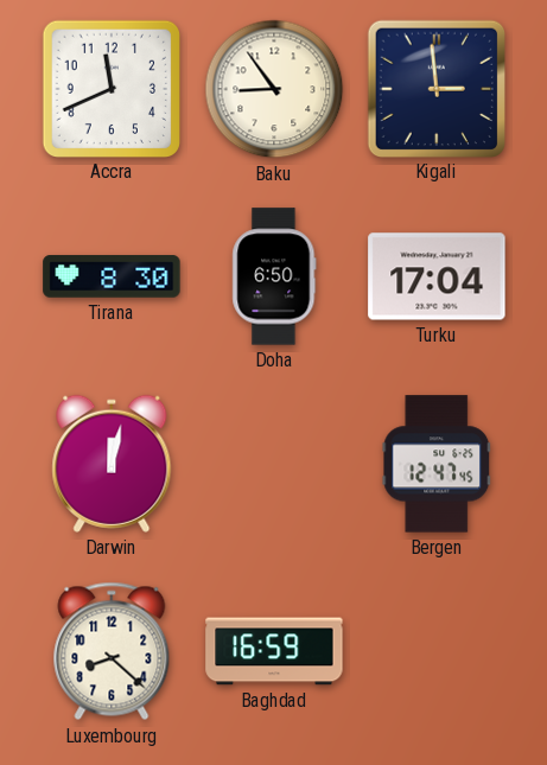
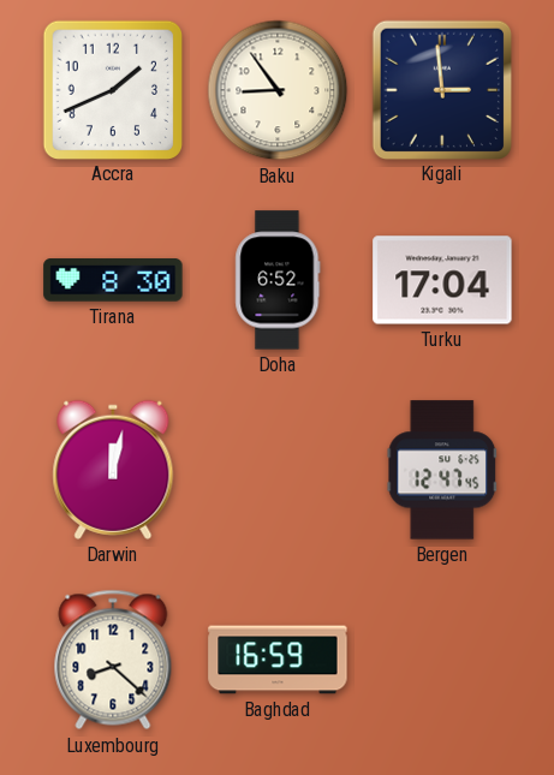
Accra: 11:41 -> 1:41 (112, 89)
Doha: 6:50 -> 6:52 (278, 280)
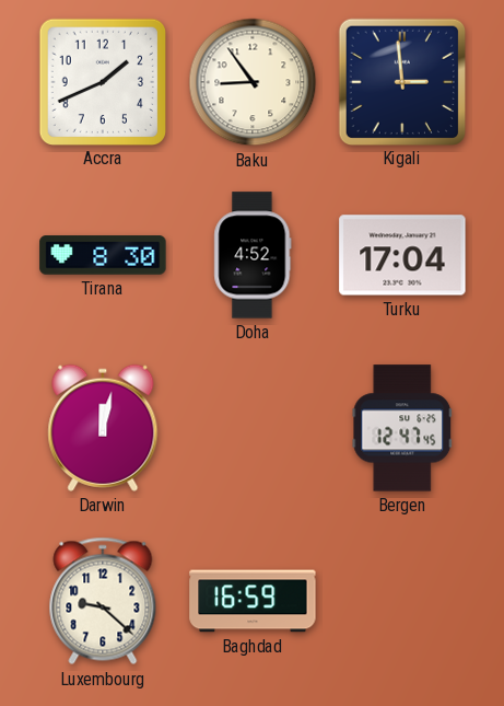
Doha: 6:52 -> 4:52 (253, 255)
Luxembourg: 8:22 -> 9:22 (103, 601)
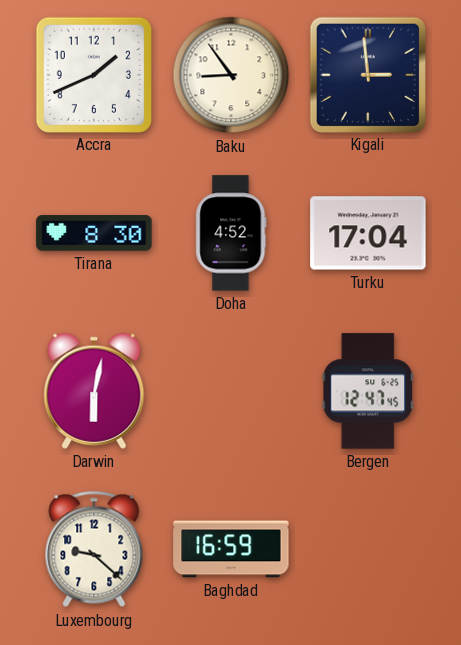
Darwin: 12:02 -> 6:02 (94, 391)
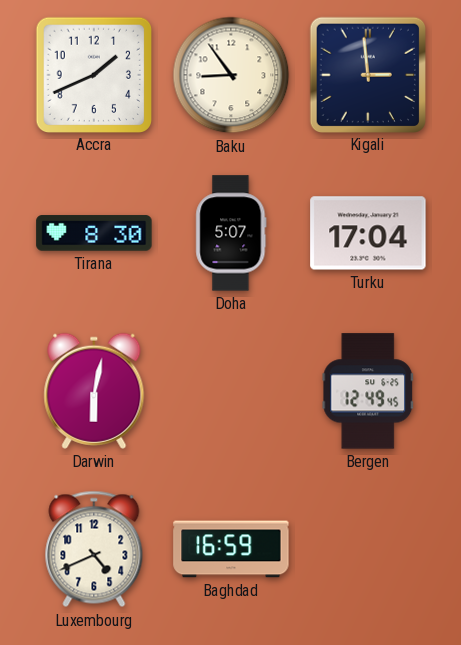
Doha: 4:52 -> 5:07 (231, 233)
Bergen: 12:47 -> 12:49 (368, 391)
Luxembourg: 9:22 -> 4:41 (94, 549)
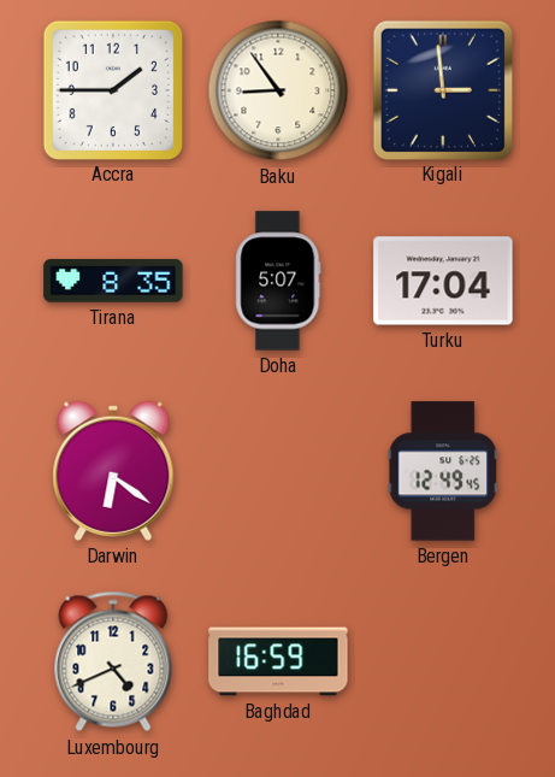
Accra: 1:41 -> 1:45 (112, 89)
Tirana: 8:30 -> 8:35 (113, 281)
Darwin: 6:02 -> 6:21 (113, 471)
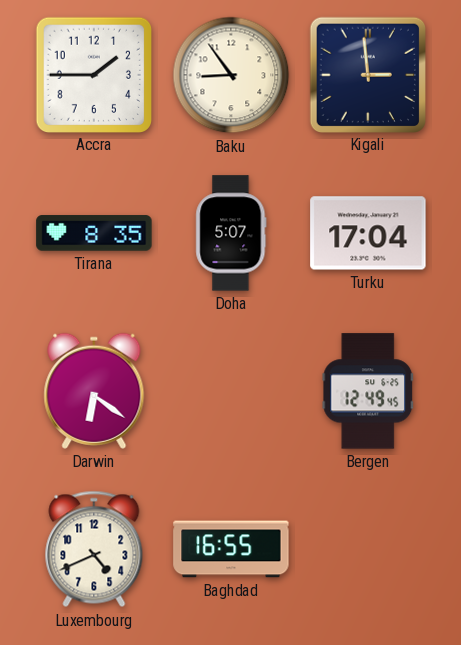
Baghdad: 16:59 -> 16:55 (231, 549)
